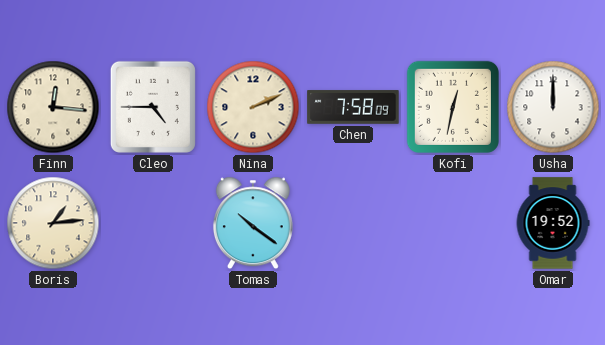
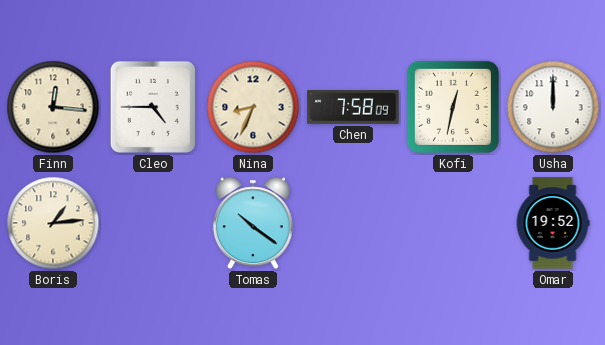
Nina: 2:11 -> 8:34 (253, 107)
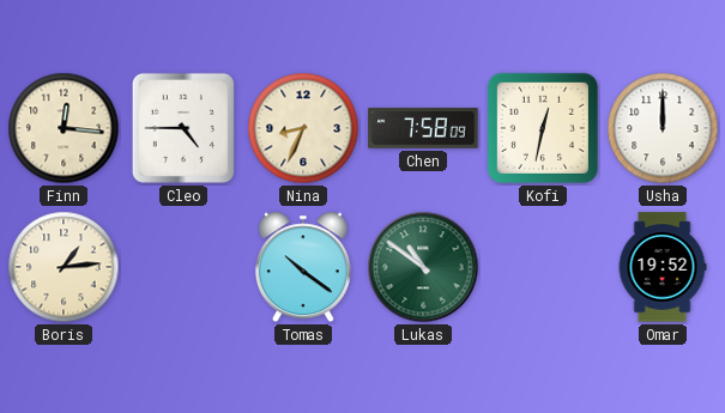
Lukas: none -> 10:51 (423, 267)
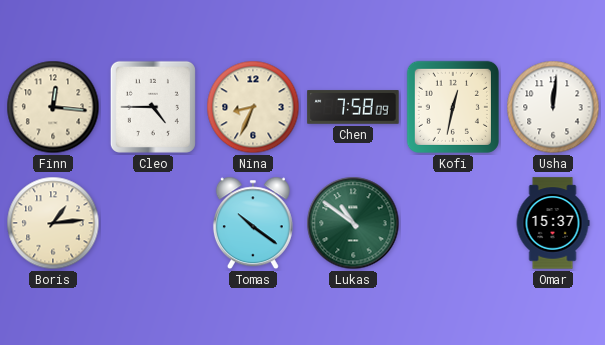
Usha: 12:00 -> 12:01 (553, 107)
Omar: 19:52 -> 15:37 (553, 223)
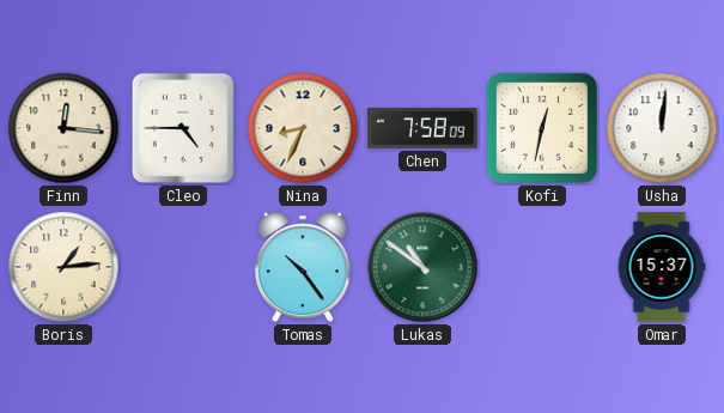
Tomas: 10:21 -> 10:24 (303, 267)
